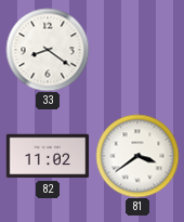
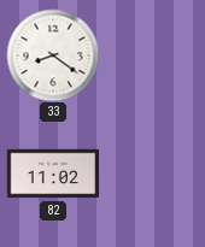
81: 3:39 -> none (137, 156)
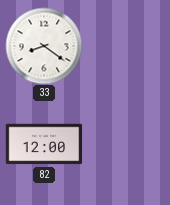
82: 11:02 -> 12:00 (44, 144)
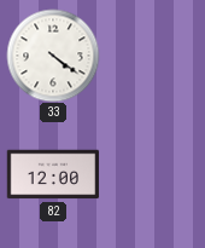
33: 8:21 -> 4:21 (53, 56)
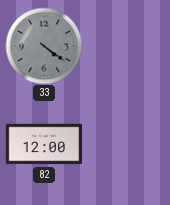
33 dial: white -> grey (44, 46)
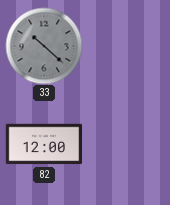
33: 4:21 -> 10:22 (44, 46)
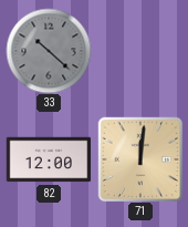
71: none -> 12:01 (140, 159)
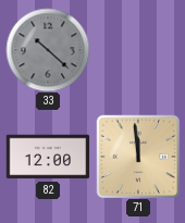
71: 12:01 -> 11:59 (138, 157)
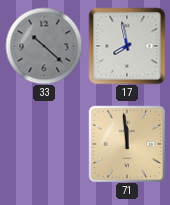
17: none -> 7:58 (127, 46)
82: 12:00 -> none (48, 157)
